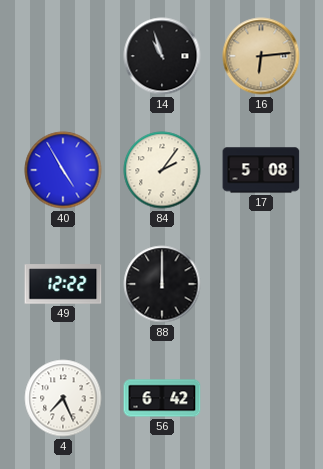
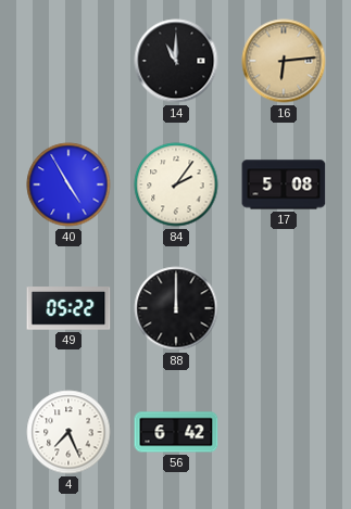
14: 10:57 -> 11:00 (176, 61)
49: 12:22 -> 05:22 (68, 308)
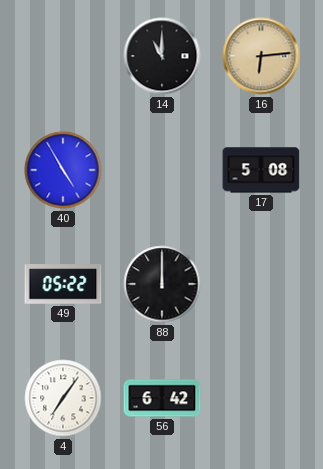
84: 2:06 -> none (176, 184)
4: 7:26 -> 7:06 (63, 398)
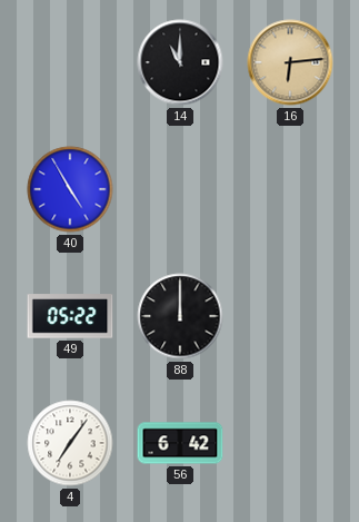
17: 5:08 -> none (261, 170)
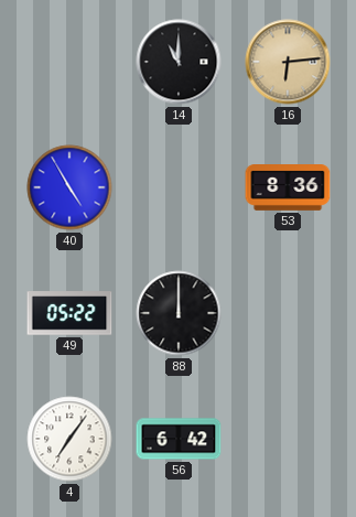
53: none -> 8:36 (288, 189)
